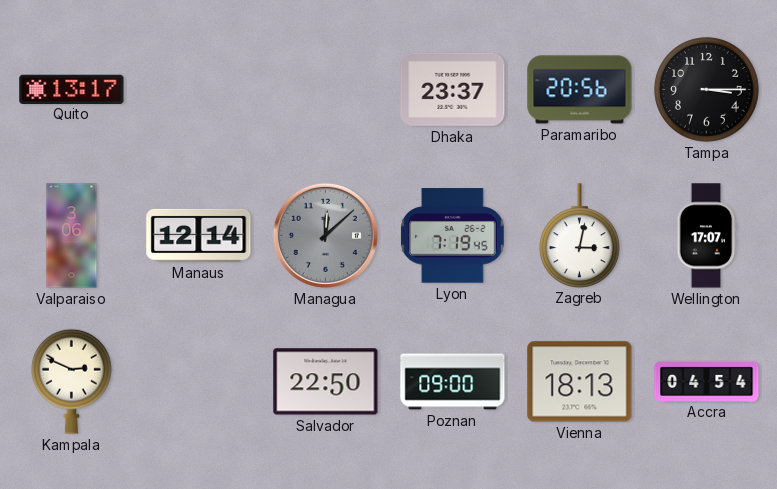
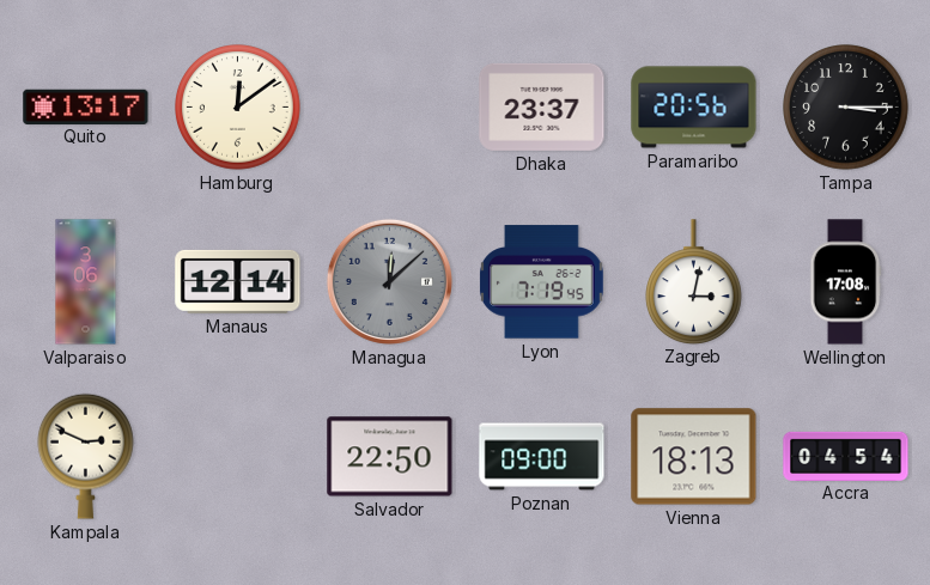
Hamburg: none -> 12:09 (238, 108)
Wellington: 17:07 -> 17:08 (845, 282)
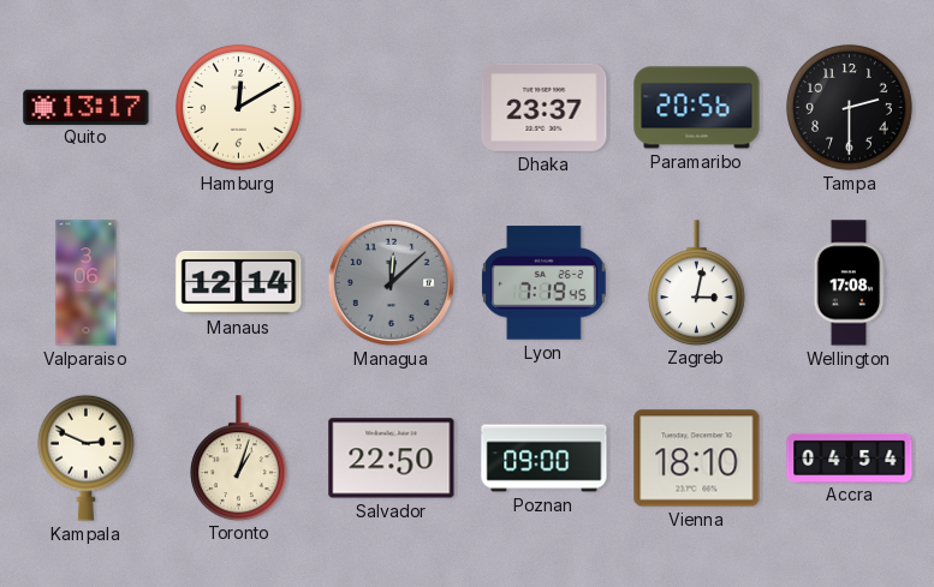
Hamburg: 12:09 -> 12:10 (239, 108)
Tampa: 3:15 -> 2:30 (850, 108)
Toronto: none -> 1:03 (239, 457)
Vienna: 18:13 -> 18:10 (697, 459)
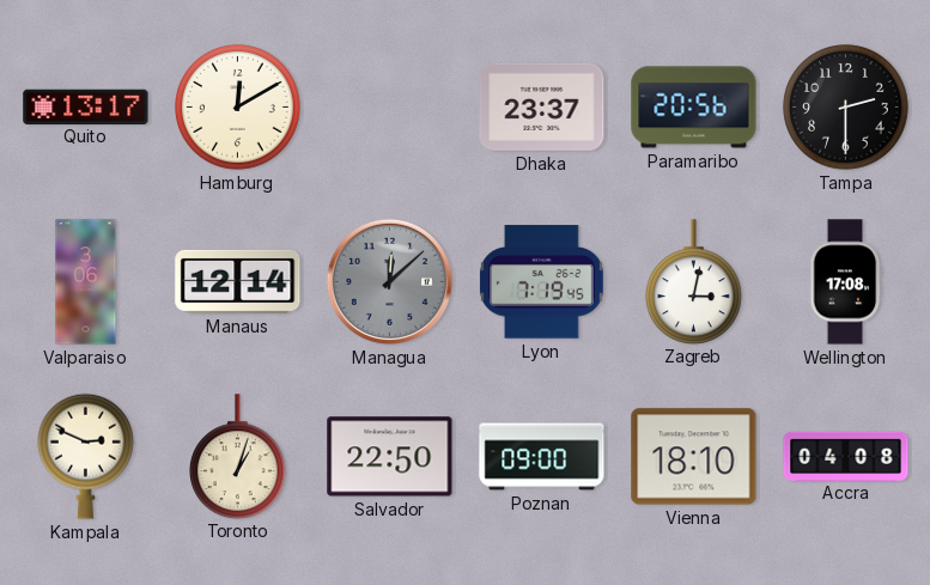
Accra: 04:54 -> 04:08 (846, 456)
